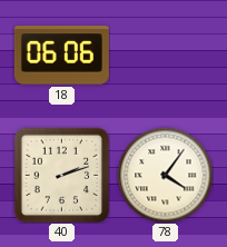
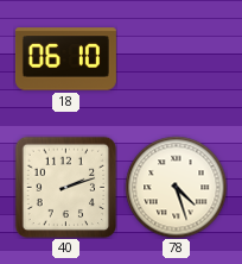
18: 06:06 -> 06:10 (65, 59)
78: 4:06 -> 4:27 (176, 187)
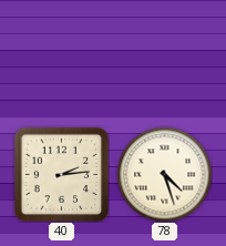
18: 06:10 -> none (65, 59)
40: 2:12 -> 2:14 (61, 174)
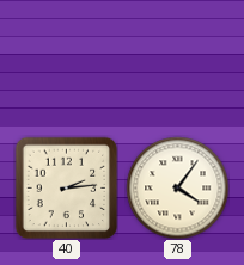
78: 4:27 -> 4:06 (177, 187)
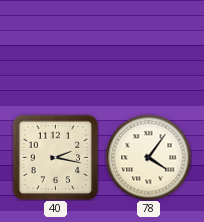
40: 2:14 -> 2:17 (55, 157)
